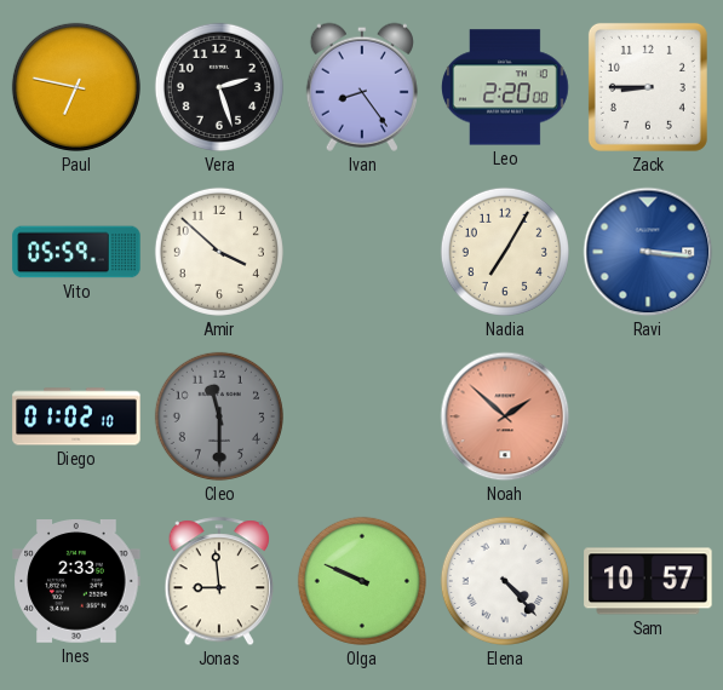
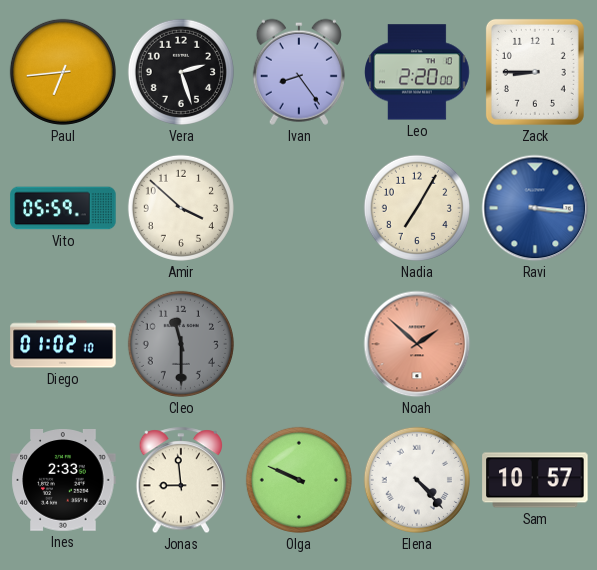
Paul: 6:47 -> 6:44 (63, 72)
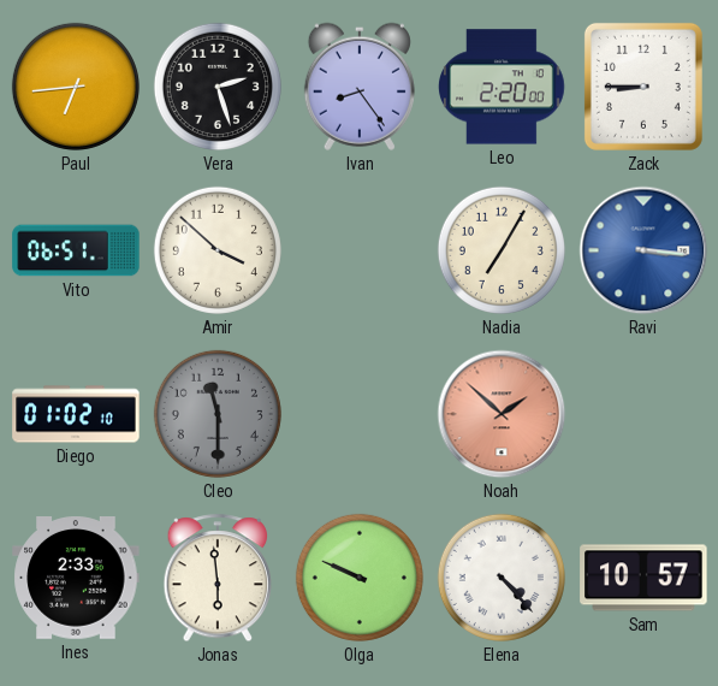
Vito: 05:59 -> 06:51 (76, 250)
Jonas: 8:59 -> 5:59 (218, 579)
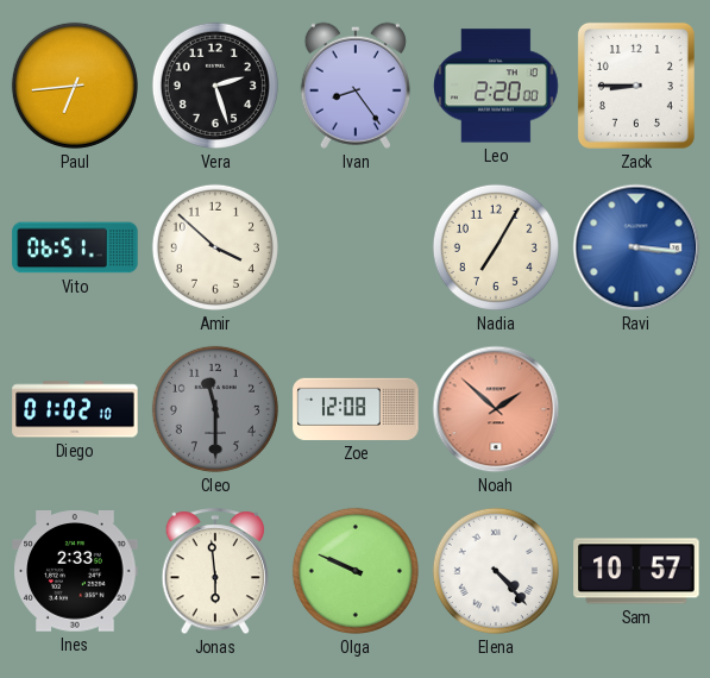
Zoe: none -> 12:08 (356, 409)
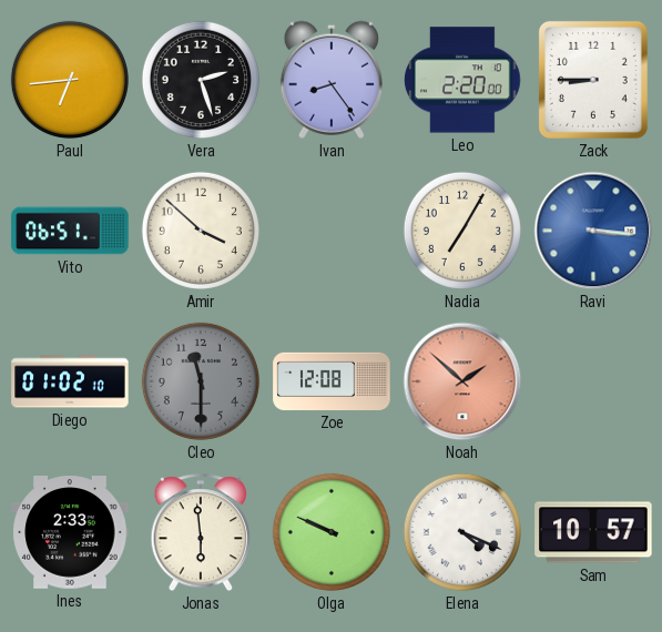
Elena: 4:23 -> 4:19 (462, 532)
